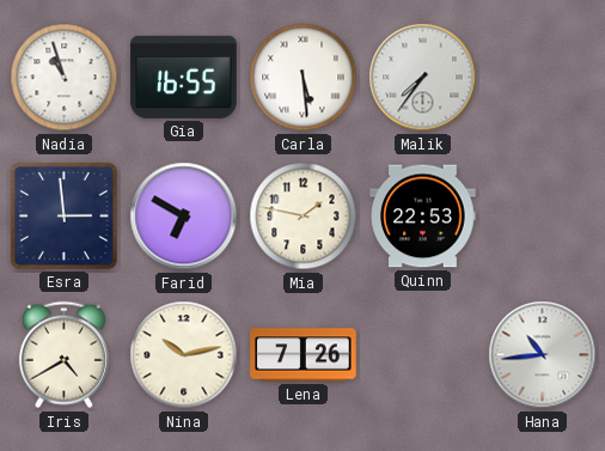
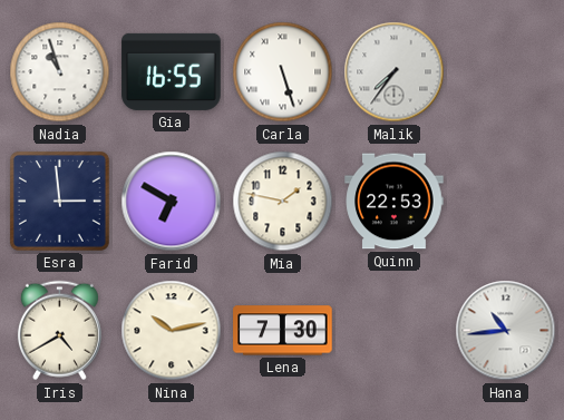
Carla: 5:29 -> 5:27 (283, 72)
Lena: 7:26 -> 7:30 (283, 331)
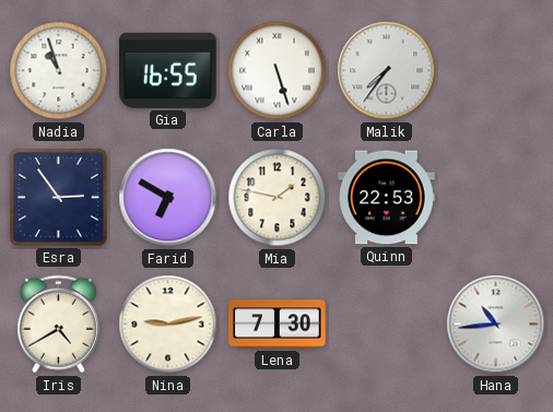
Esra: 2:59 -> 2:54 (58, 197)
Nina: 10:13 -> 9:13 (168, 325)
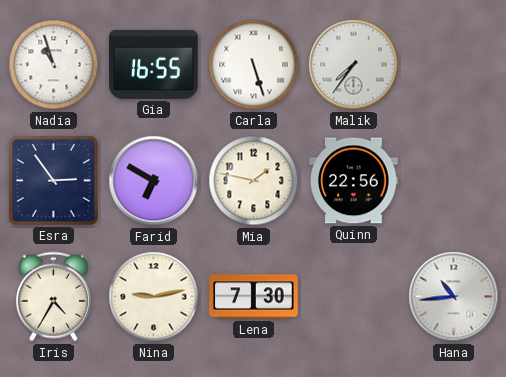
Quinn: 22:53 -> 22:56 (354, 181)
Iris: 4:40 -> 4:35 (53, 297)
